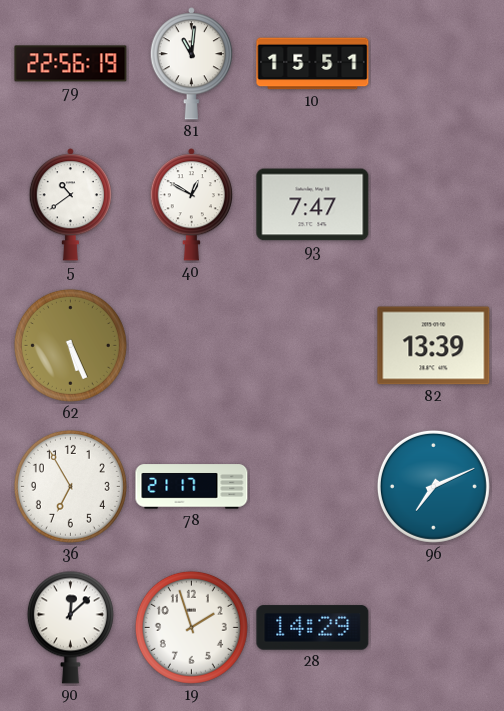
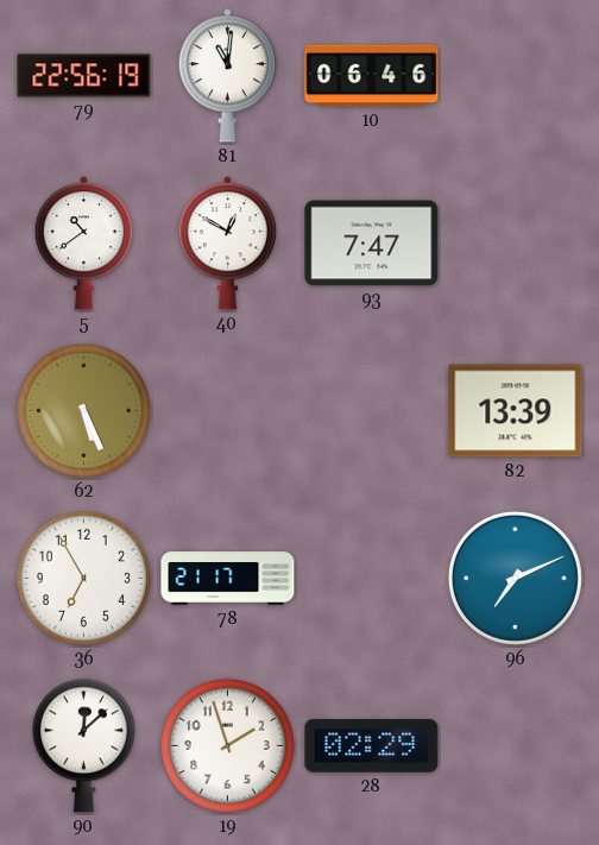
10: 15:51 -> 06:46 (372, 76)
28: 14:29 -> 02:29 (372, 746)
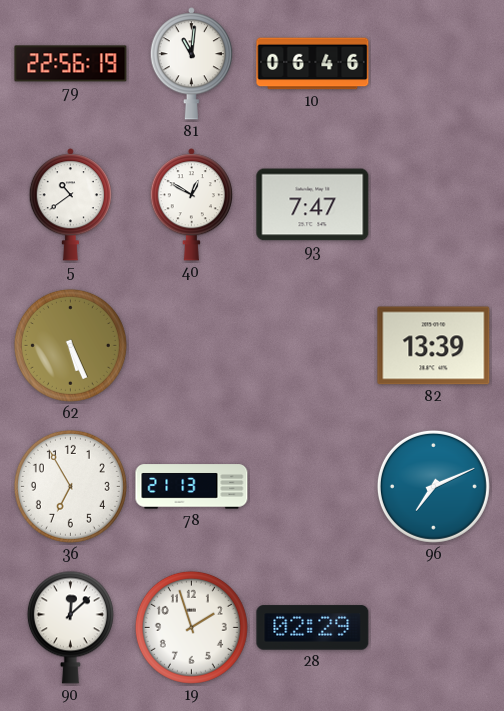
78: 21:17 -> 21:13 (192, 487)
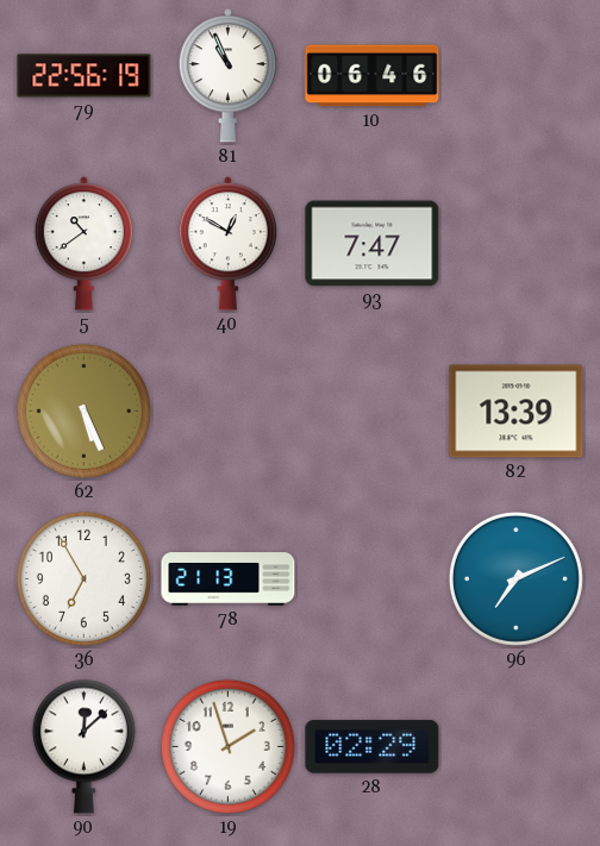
81: 11:01 -> 10:56 (227, 76)
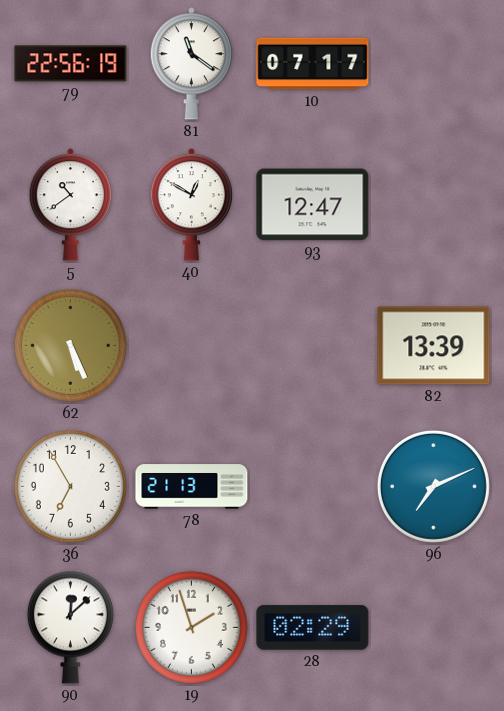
81: 10:56 -> 11:21 (191, 64)
10: 06:46 -> 07:17 (313, 64)
93: 7:47 -> 12:47 (313, 205)
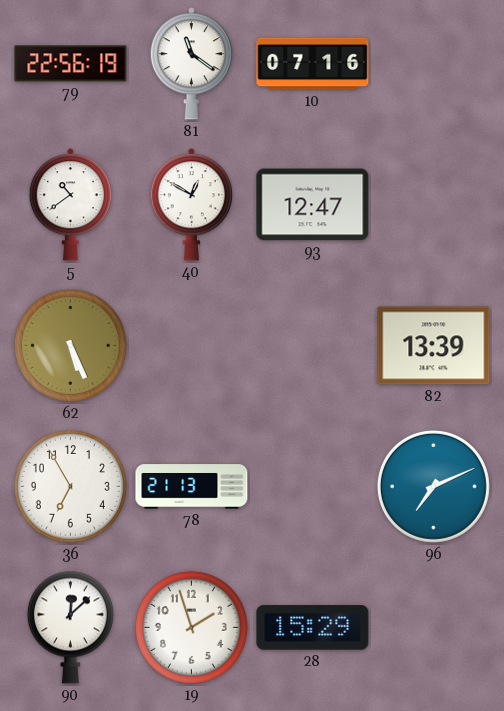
10: 07:17 -> 07:16 (313, 64)
28: 02:29 -> 15:29 (313, 628)
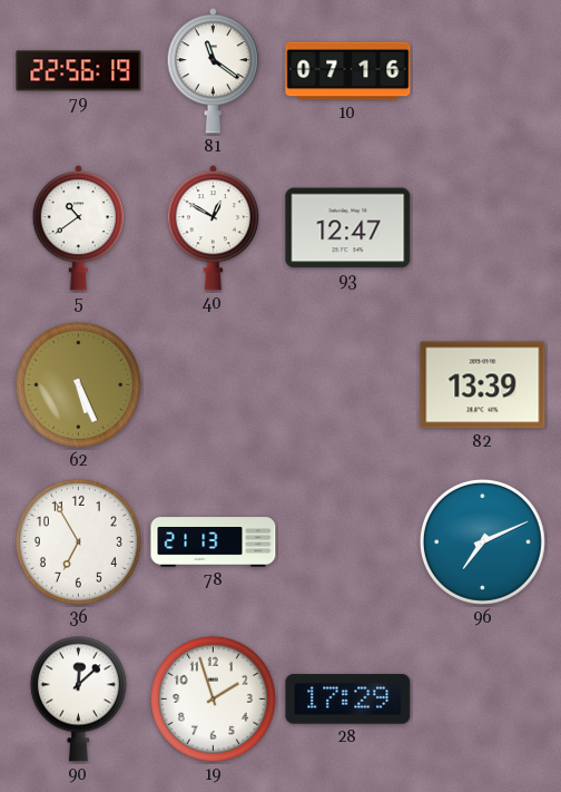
28: 15:29 -> 17:29 (348, 700)
